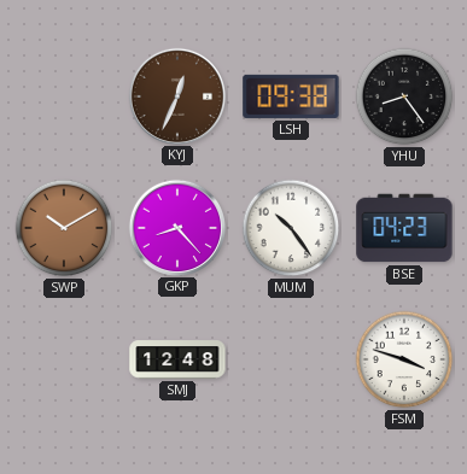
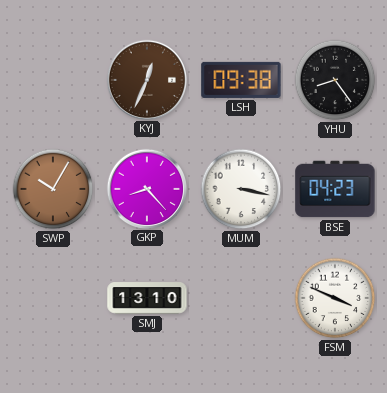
SWP: 10:10 -> 10:05 (53, 189)
MUM: 10:24 -> 3:17 (241, 189)
SMJ: 12:48 -> 13:10 (147, 298)
FSM: 3:48 -> 3:49 (335, 298)
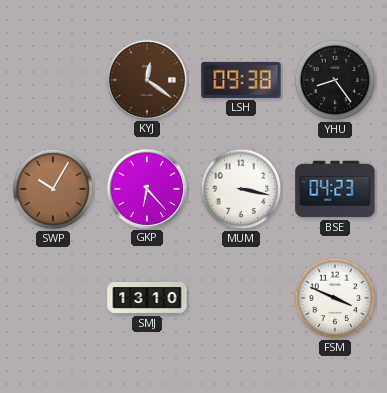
KYJ: 12:34 -> 12:21 (146, 79)
GKP: 8:23 -> 6:23 (146, 188)
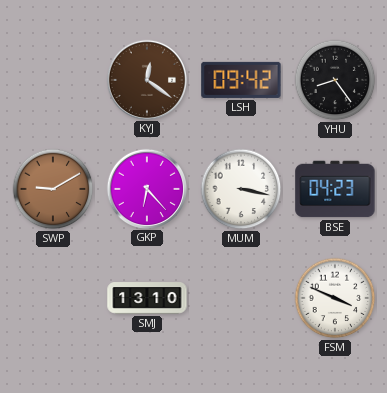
LSH: 09:38 -> 09:42 (241, 80)
SWP: 10:05 -> 9:10 (53, 189)
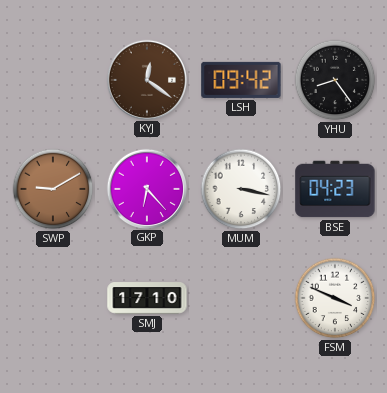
SMJ: 13:10 -> 17:10 (147, 298)
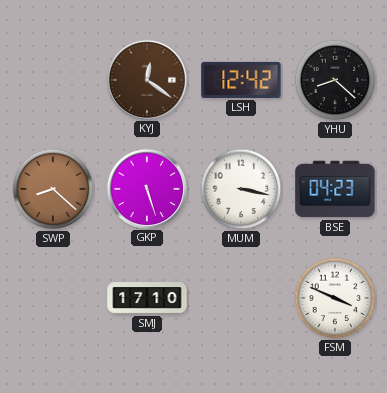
LSH: 09:42 -> 12:42 (241, 80)
YHU: 8:24 -> 8:22 (335, 80)
SWP: 9:10 -> 8:22 (53, 189)
GKP: 6:23 -> 5:27 (146, 188)
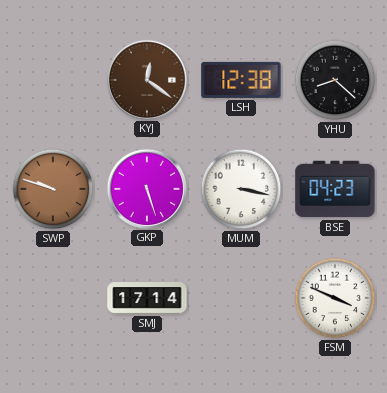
LSH: 12:42 -> 12:38 (241, 80)
SWP: 8:22 -> 9:48 (53, 189)
SMJ: 17:10 -> 17:14 (147, 298)
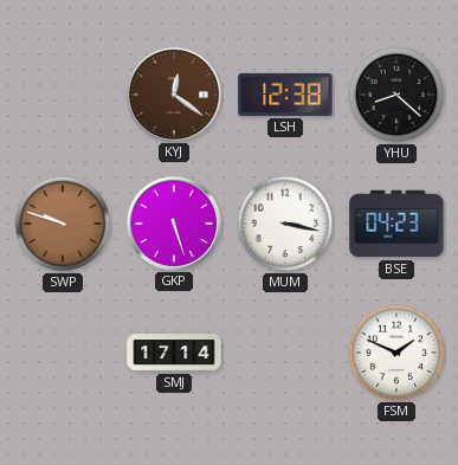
FSM: 3:49 -> 1:49 (396, 353)
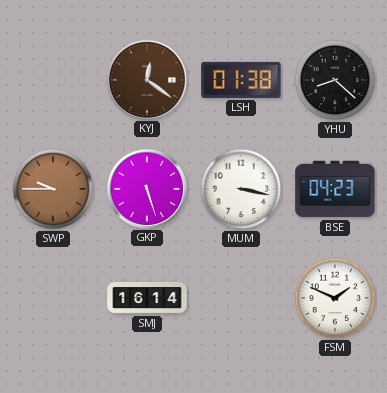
LSH: 12:38 -> 01:38 (241, 80)
SWP: 9:48 -> 9:45 (53, 189)
SMJ: 17:14 -> 16:14 (147, 298)
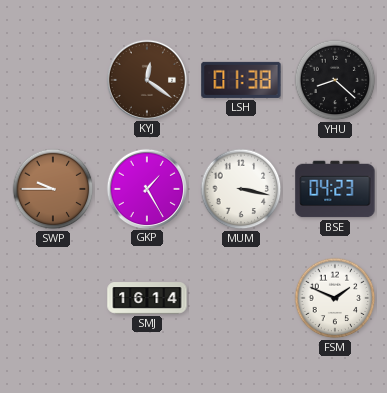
GKP: 5:27 -> 1:25 (146, 188)
